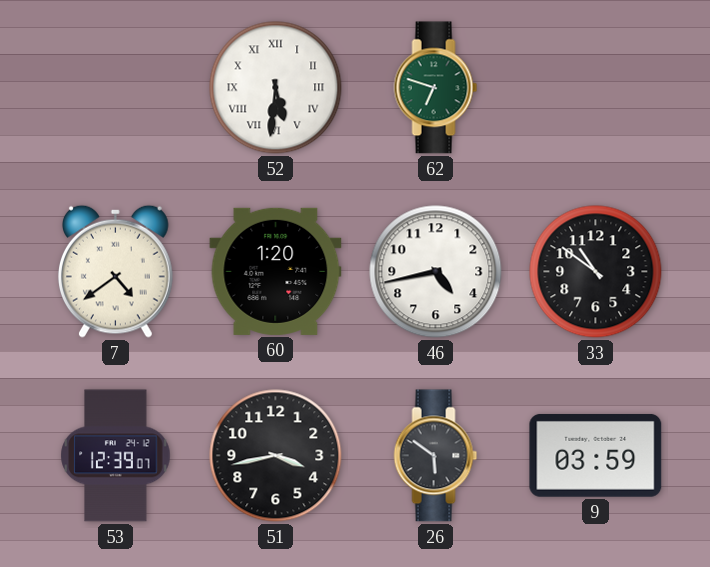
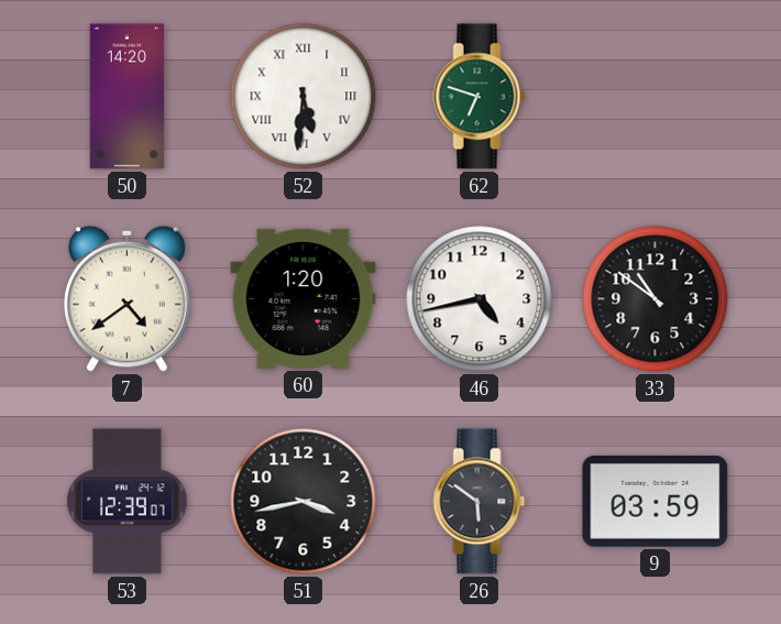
50: none -> 14:20 (128, 97)
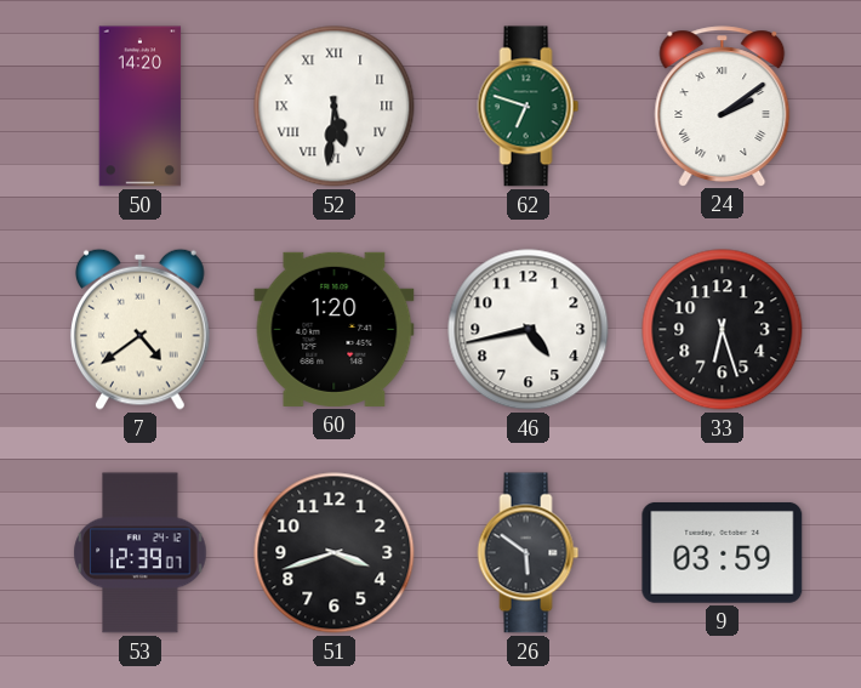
24: none -> 2:09 (723, 106)
33: 10:51 -> 6:27 (723, 330)
51: 3:43 -> 3:42 (335, 553)
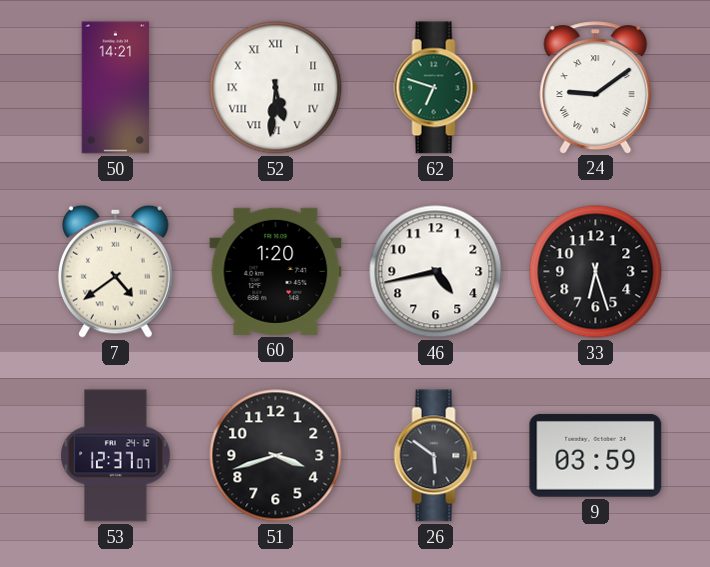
50: 14:20 -> 14:21 (116, 88)
24: 2:09 -> 9:09 (596, 87)
53: 12:39 -> 12:37 (116, 456)
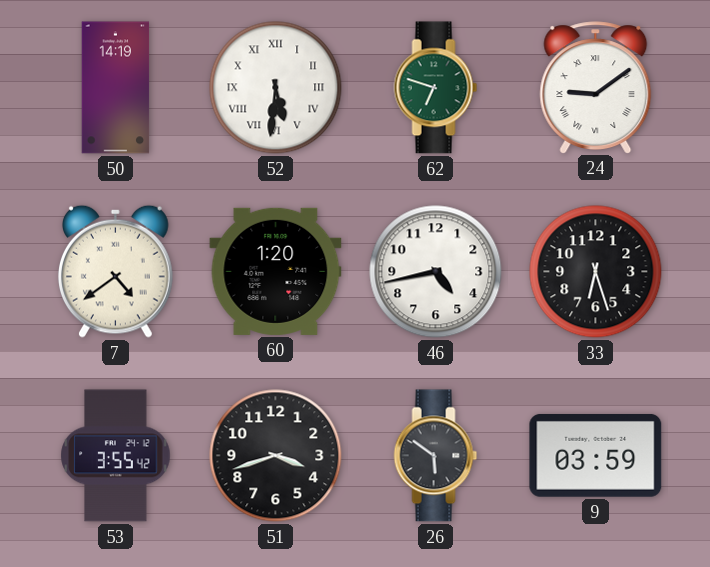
50: 14:21 -> 14:19 (116, 88)
53: 12:37 -> 3:55 (116, 456)
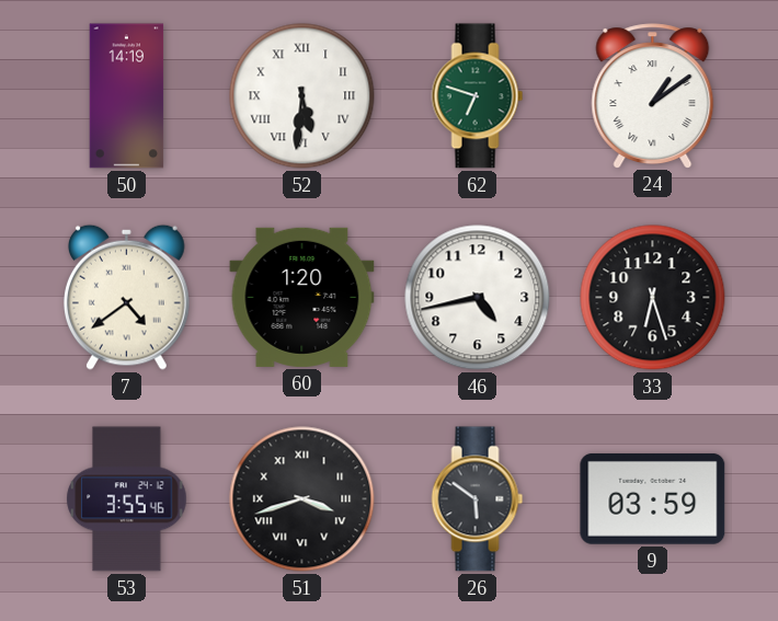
24: 9:09 -> 1:09 (653, 95)
53: 3:55:42 -> 3:55:46 (127, 499)
51 numerals: Arabic -> Roman (302, 499)
